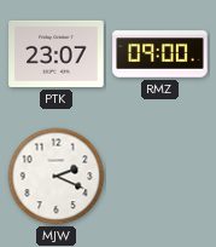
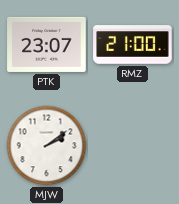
RMZ: 09:00 -> 21:00 (133, 45)
MJW: 2:19 -> 2:09 (47, 146)
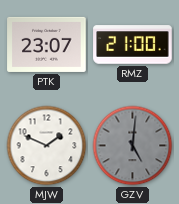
MJW: 2:09 -> 1:49 (47, 146)
GZV: none -> 5:01 (133, 146)
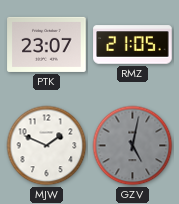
RMZ: 21:00 -> 21:05 (133, 45)
GZV: 5:01 -> 5:02 (133, 146)
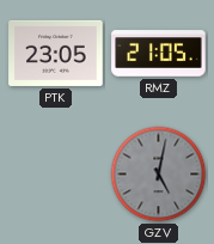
PTK: 23:07 -> 23:05 (56, 53)
MJW: 1:49 -> none (47, 146)
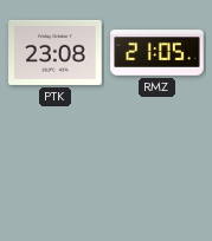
PTK: 23:05 -> 23:08 (56, 52)
GZV: 5:02 -> none (159, 175)
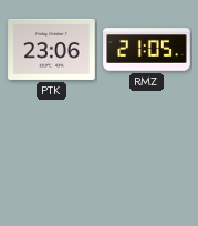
PTK: 23:08 -> 23:06 (52, 49)
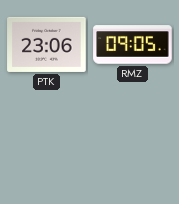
RMZ: 21:05 -> 09:05 (133, 45)
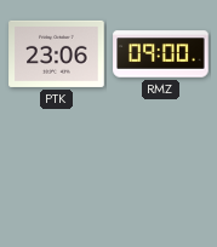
RMZ: 09:05 -> 09:00 (161, 54)
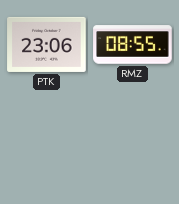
RMZ: 09:00 -> 08:55 (133, 45)
